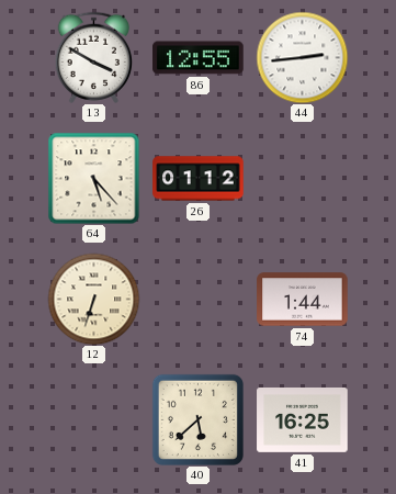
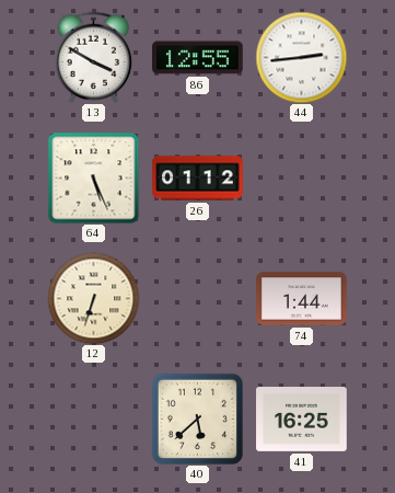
64: 5:23 -> 5:26 (93, 177)
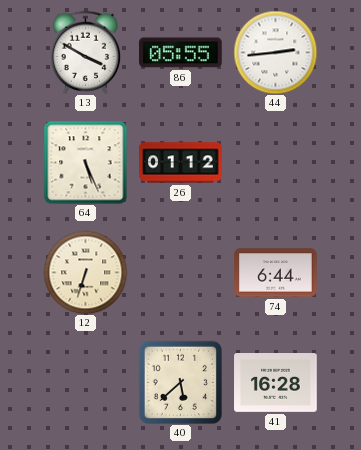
86: 12:55 -> 05:55 (181, 53)
74: 1:44 -> 6:44 (276, 273)
41: 16:25 -> 16:28 (276, 383)
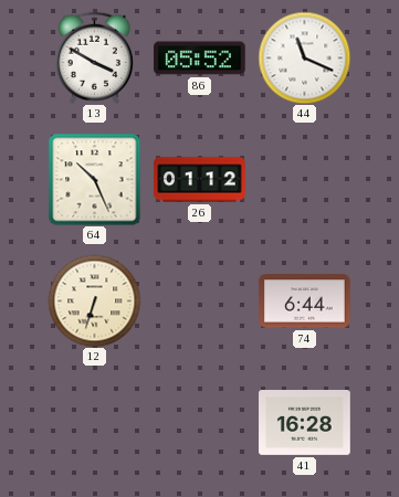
86: 05:55 -> 05:52 (200, 59)
44: 2:44 -> 11:19 (304, 57)
64: 5:26 -> 10:26 (94, 179)
40: 5:38 -> none (180, 382)
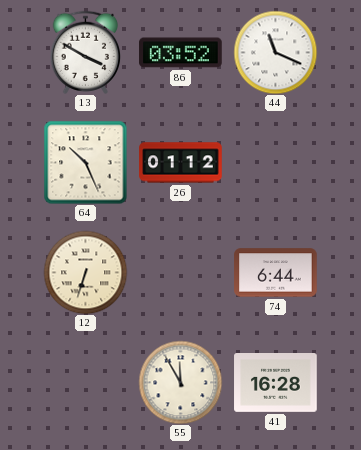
86: 05:52 -> 03:52 (181, 53)
55: none -> 11:55 (180, 382)
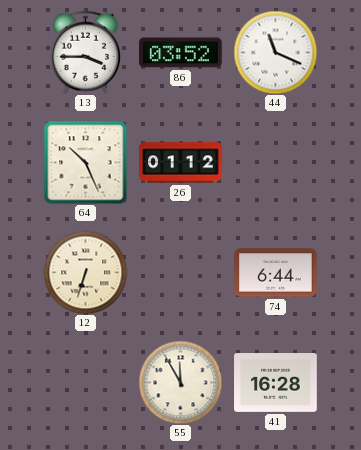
13: 3:50 -> 3:45 (86, 52)
